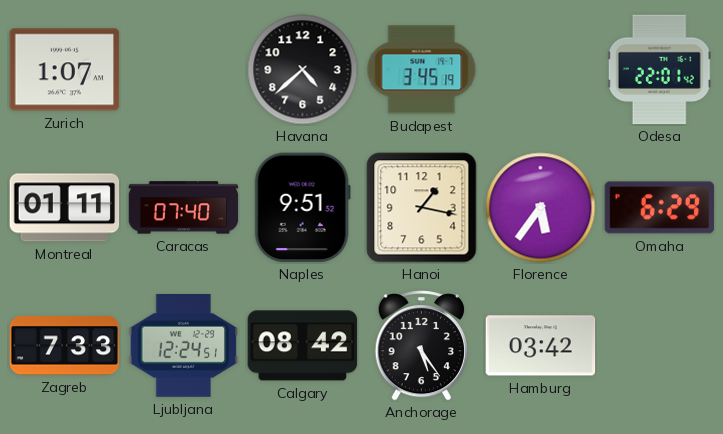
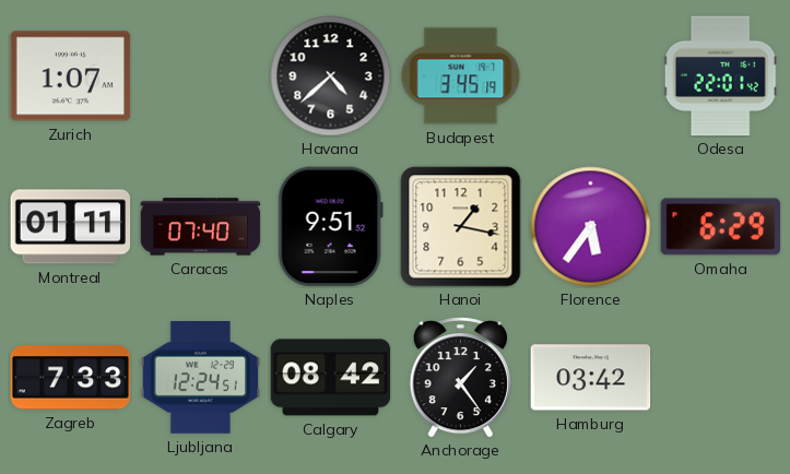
Anchorage: 5:24 -> 1:24 (460, 378)
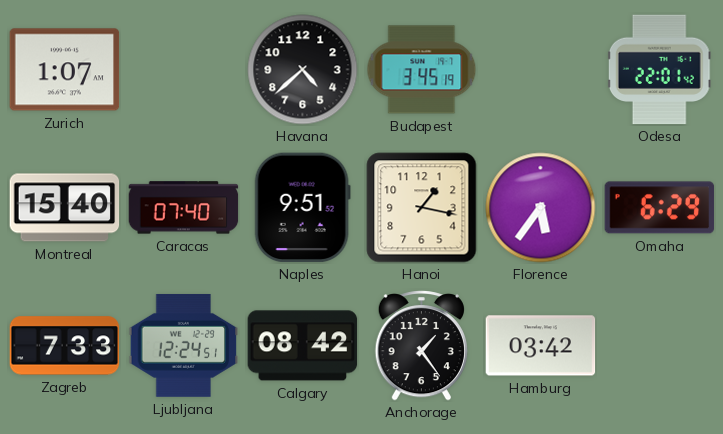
Montreal: 01:11 -> 15:40 (65, 208)
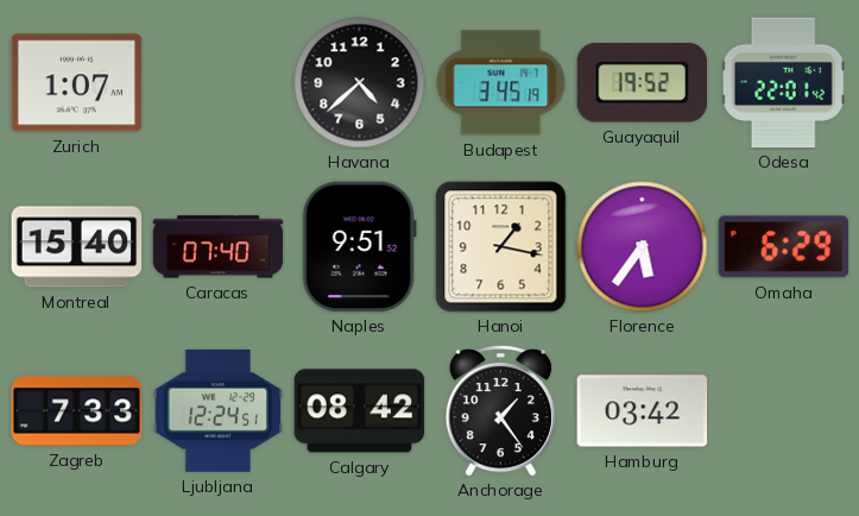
Guayaquil: none -> 19:52 (642, 83)
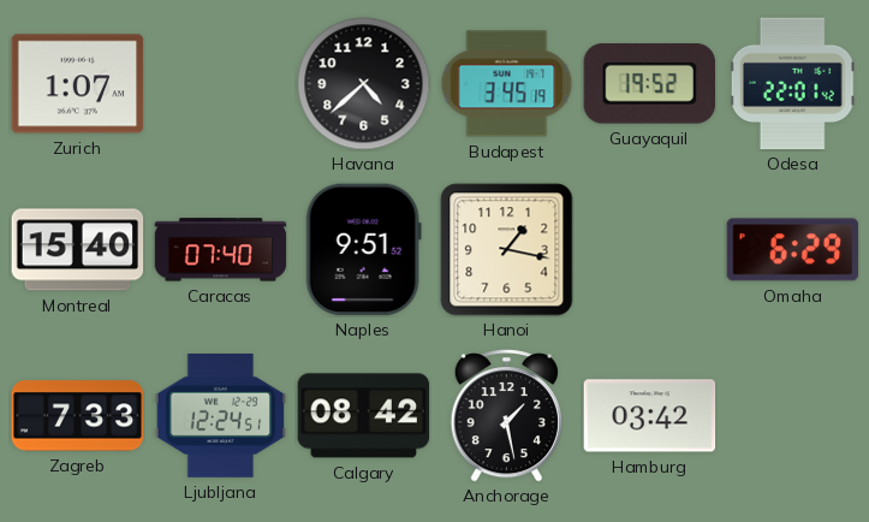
Florence: 5:36 -> none (643, 247)
Anchorage: 1:24 -> 1:28 (506, 416)
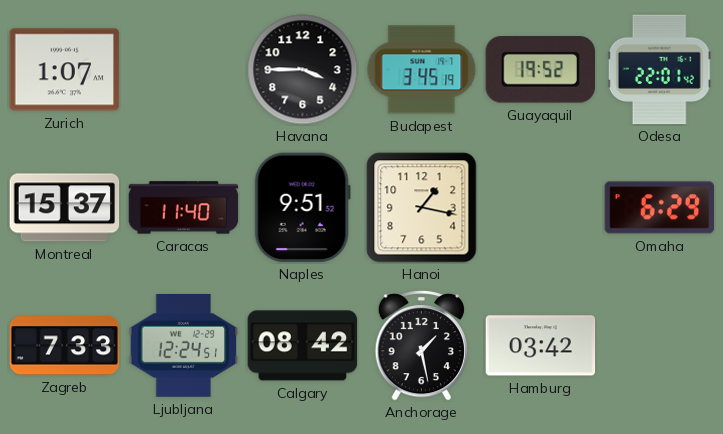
Havana: 4:38 -> 3:45 (303, 70)
Montreal: 15:40 -> 15:37 (65, 208)
Caracas: 07:40 -> 11:40 (184, 208)
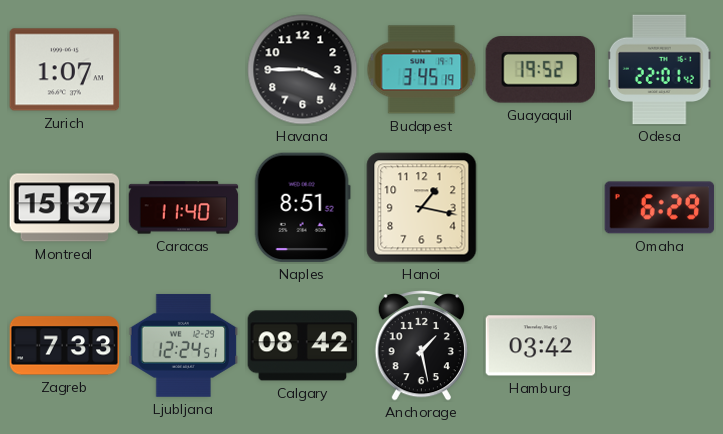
Naples: 9:51 -> 8:51 (302, 208)
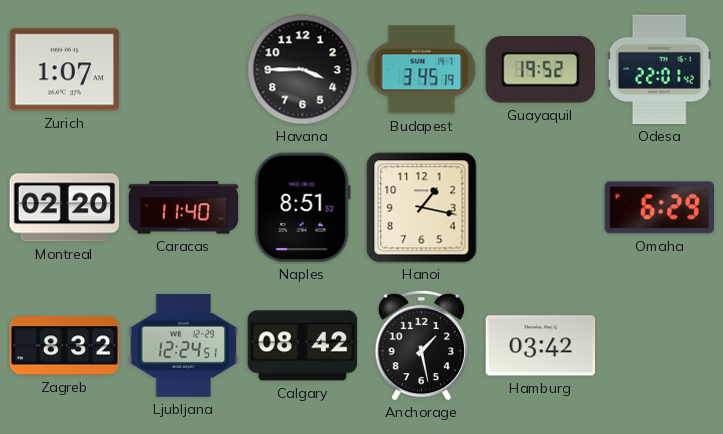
Montreal: 15:37 -> 02:20 (65, 208)
Zagreb: 7:33 -> 8:32 (65, 346)
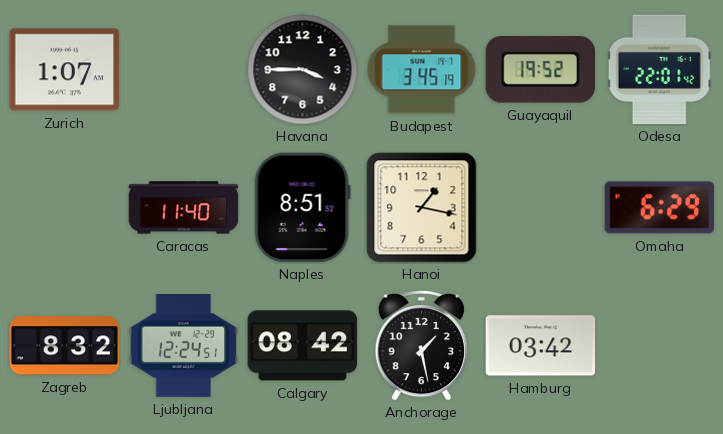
Montreal: 02:20 -> none (65, 208)
